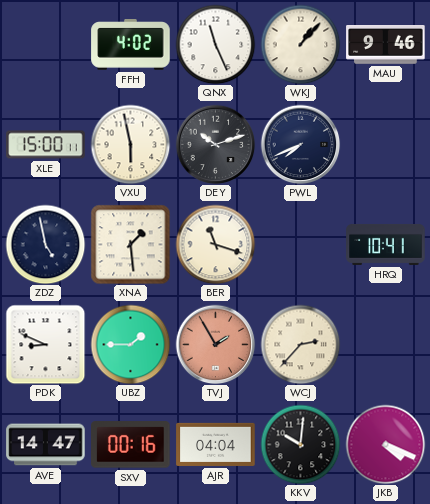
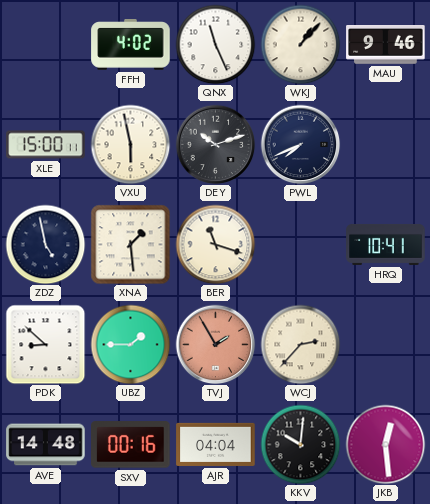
PDK: 8:49 -> 8:52 (45, 344)
AVE: 14:47 -> 14:48 (46, 445)
JKB: 4:19 -> 12:29 (385, 444)
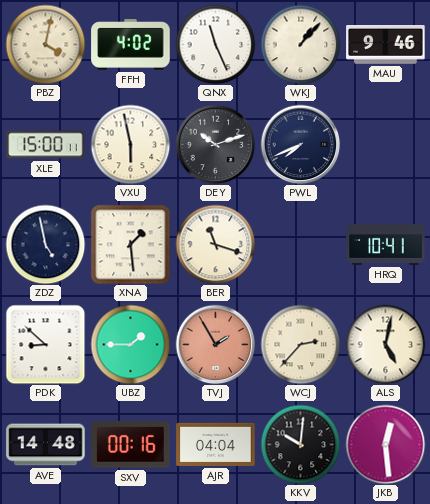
PBZ: none -> 4:02 (45, 44)
ALS: none -> 5:02 (385, 344)
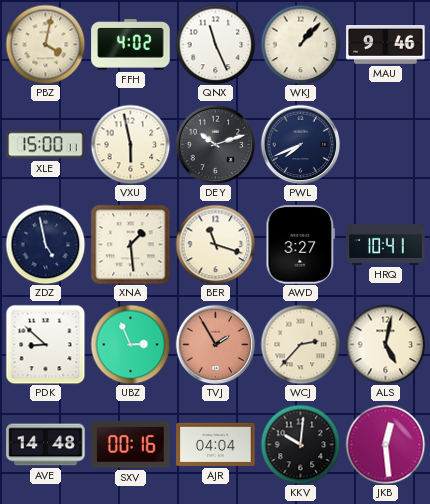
AWD: none -> 3:27 (301, 245)
UBZ: 1:45 -> 2:56 (130, 344)
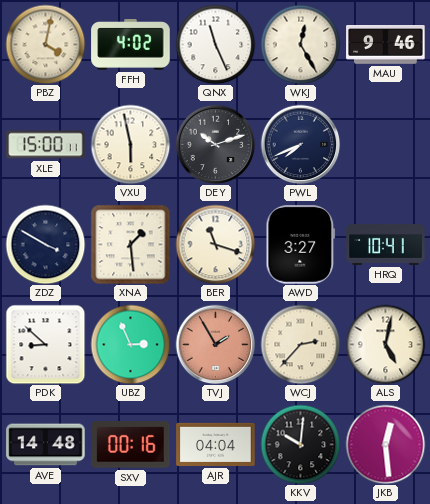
WKJ: 1:07 -> 12:25 (300, 44)
ZDZ: 4:58 -> 3:50 (45, 244)
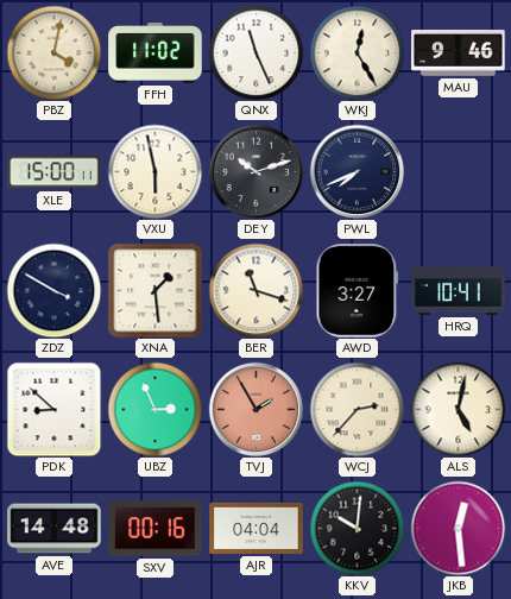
FFH: 4:02 -> 11:02 (156, 53)
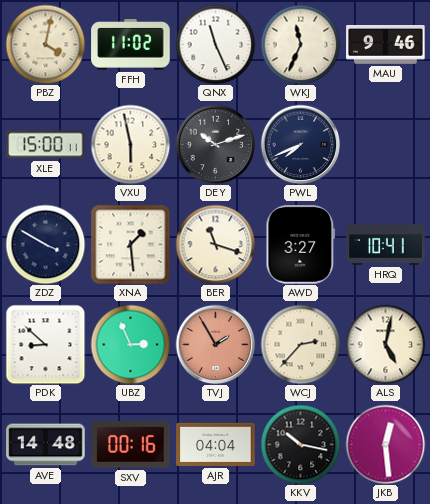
WKJ: 12:25 -> 11:34 (300, 44)
KKV: 10:01 -> 10:17 (300, 444)
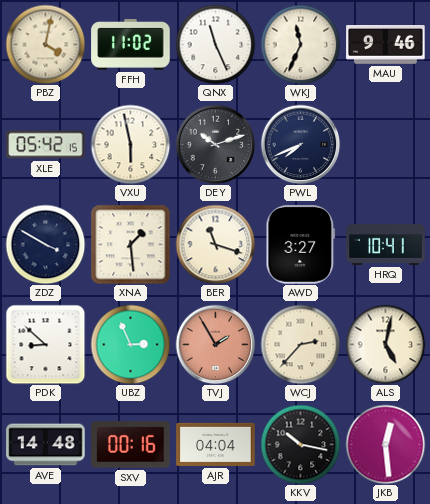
XLE: 15:00 -> 05:42 (46, 145)
